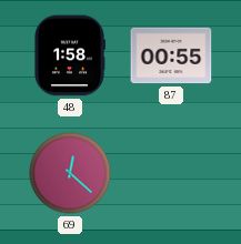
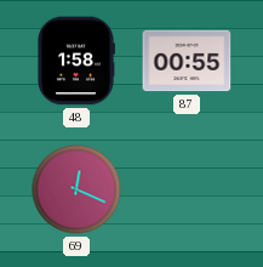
69: 12:22 -> 12:19 (76, 189)
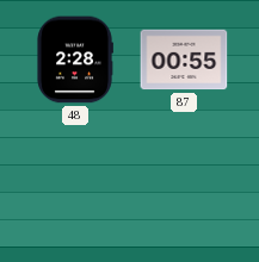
48: 1:58 -> 2:28 (75, 60)
69: 12:19 -> none (76, 189)
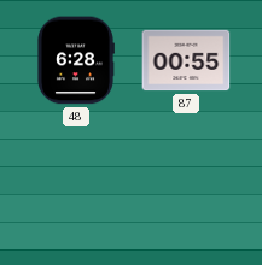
48: 2:28 -> 6:28 (76, 60)
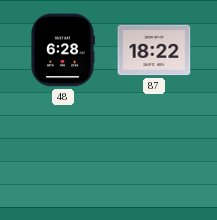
87: 00:55 -> 18:22 (154, 50)
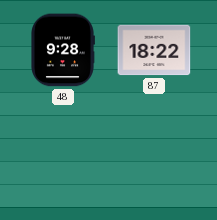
48: 6:28 -> 9:28 (63, 50)
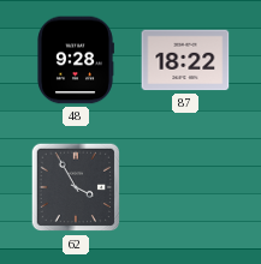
62: none -> 3:55 (76, 187)
